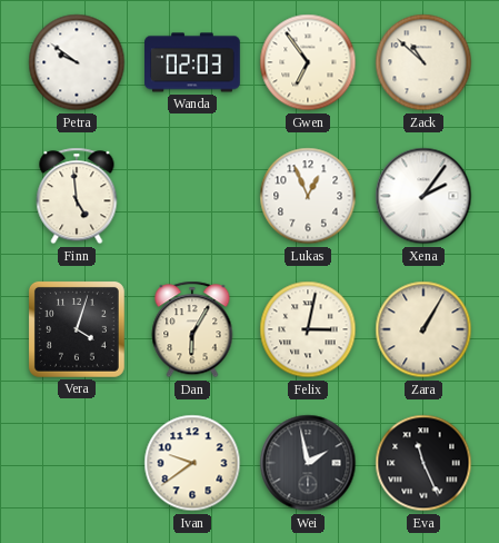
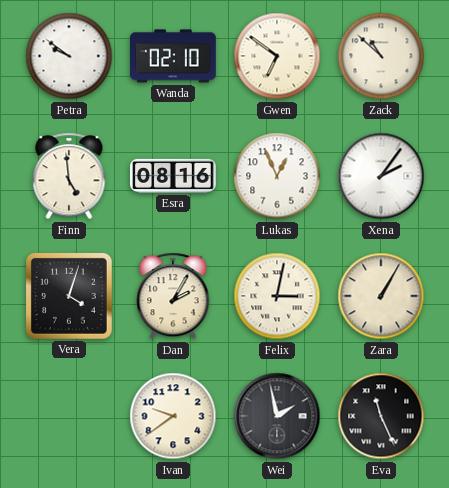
Wanda: 02:03 -> 02:10 (174, 56)
Gwen: 6:54 -> 6:51 (277, 56)
Esra: none -> 08:16 (174, 176)
Dan: 6:05 -> 2:05 (173, 296)
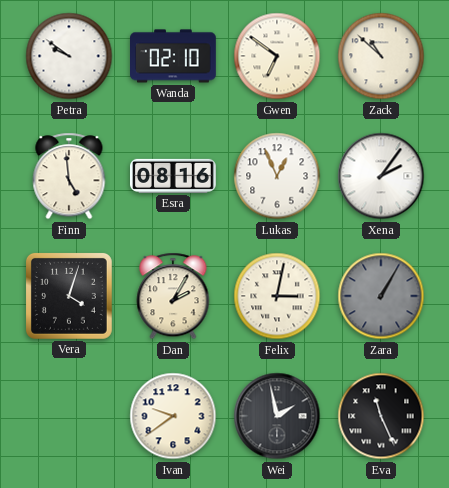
Zara dial: cream -> grey (381, 296)
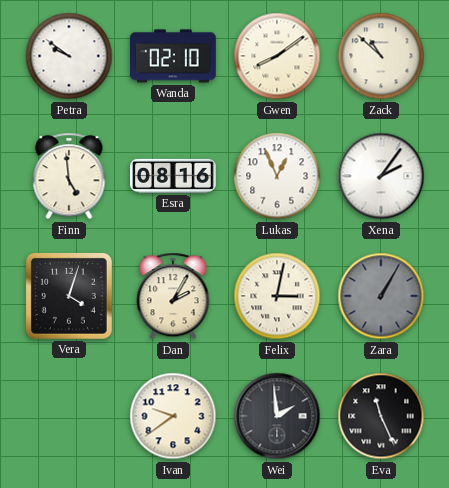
Gwen: 6:51 -> 8:09 (277, 56)
Wei: 1:58 -> 1:59 (277, 416)
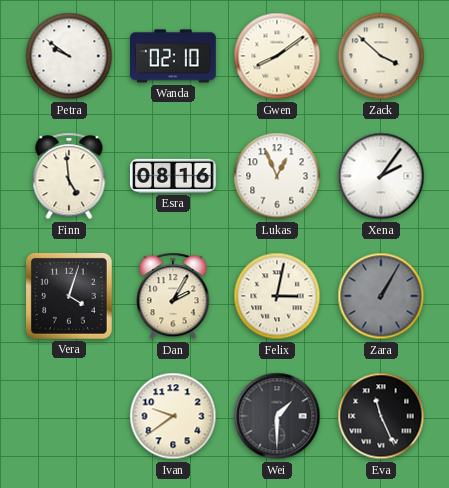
Zack: 10:52 -> 3:52 (381, 56)
Wei: 1:59 -> 1:30 (277, 416)
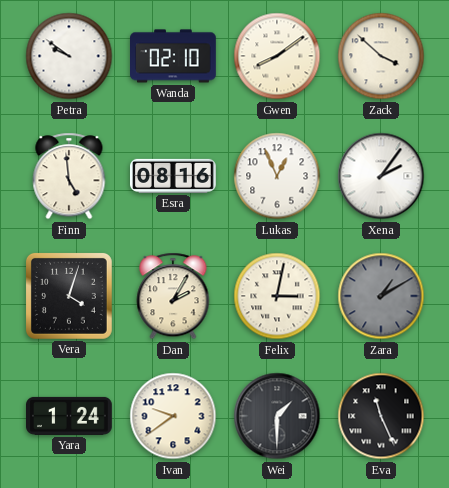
Zara: 1:05 -> 1:10 (381, 296)
Yara: none -> 1:24 (70, 416)
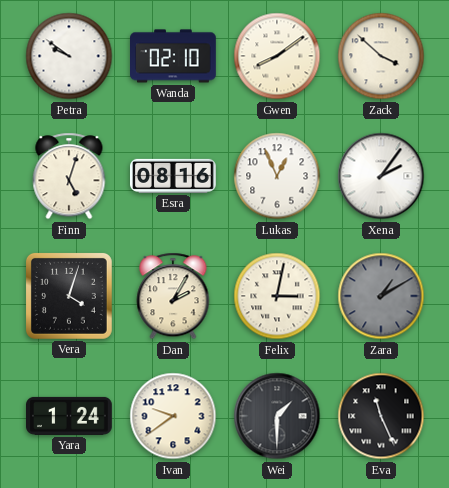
Finn: 4:59 -> 5:03 (69, 176)
